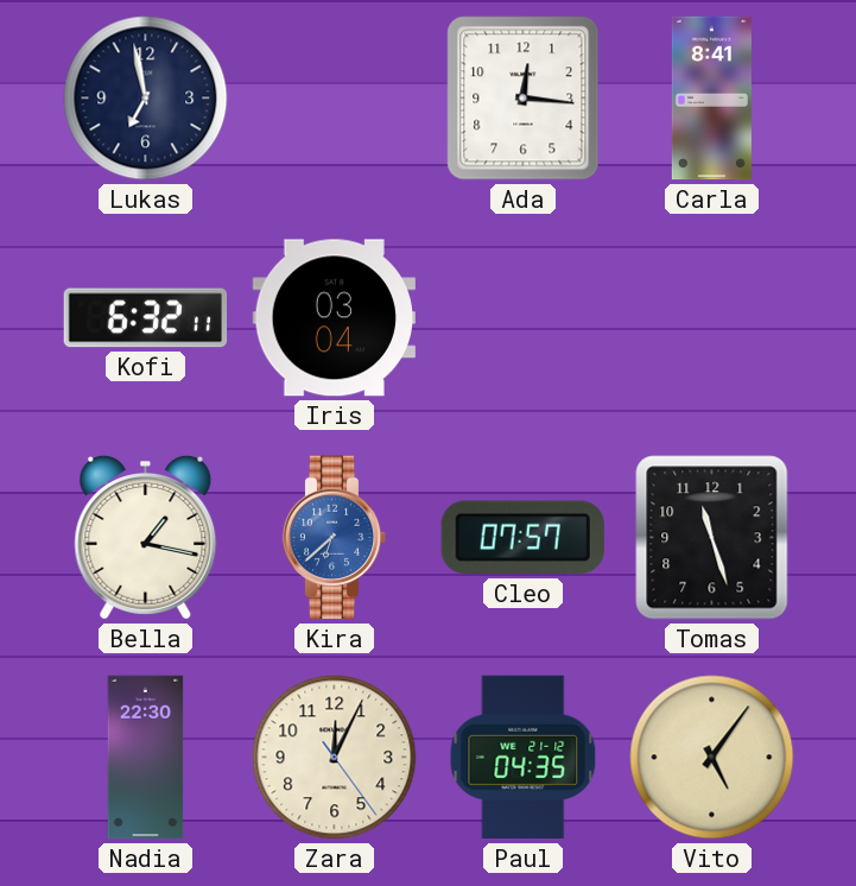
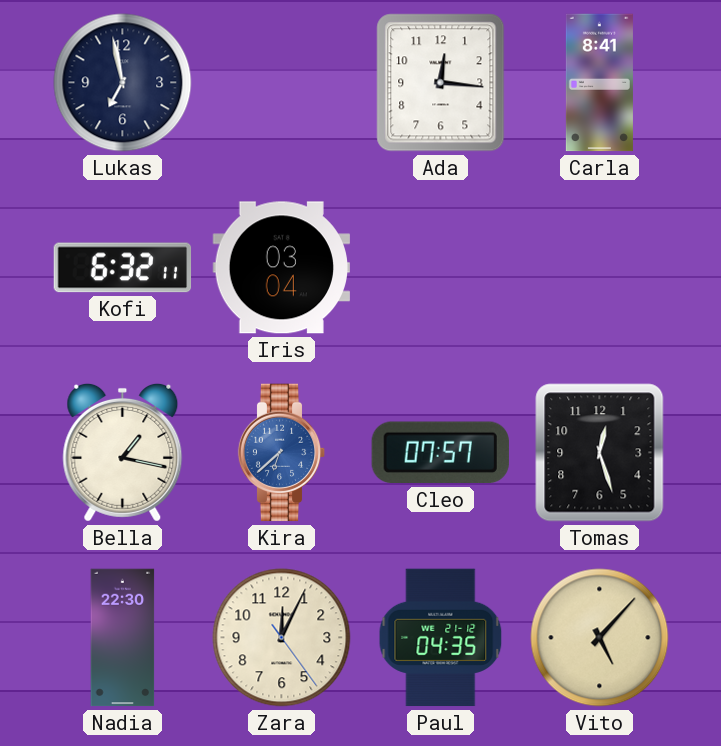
Tomas: 11:27 -> 12:27 (600, 453)
Vito: 5:06 -> 5:07 (600, 638)
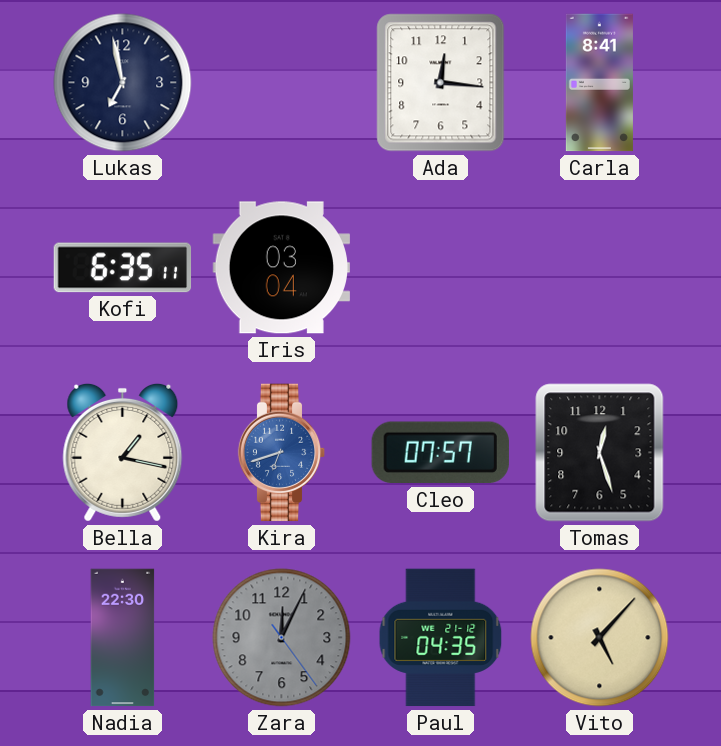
Kofi: 6:32 -> 6:35 (123, 268)
Kira: 6:38 -> 6:42 (282, 453)
Zara dial: cream -> grey (282, 638)
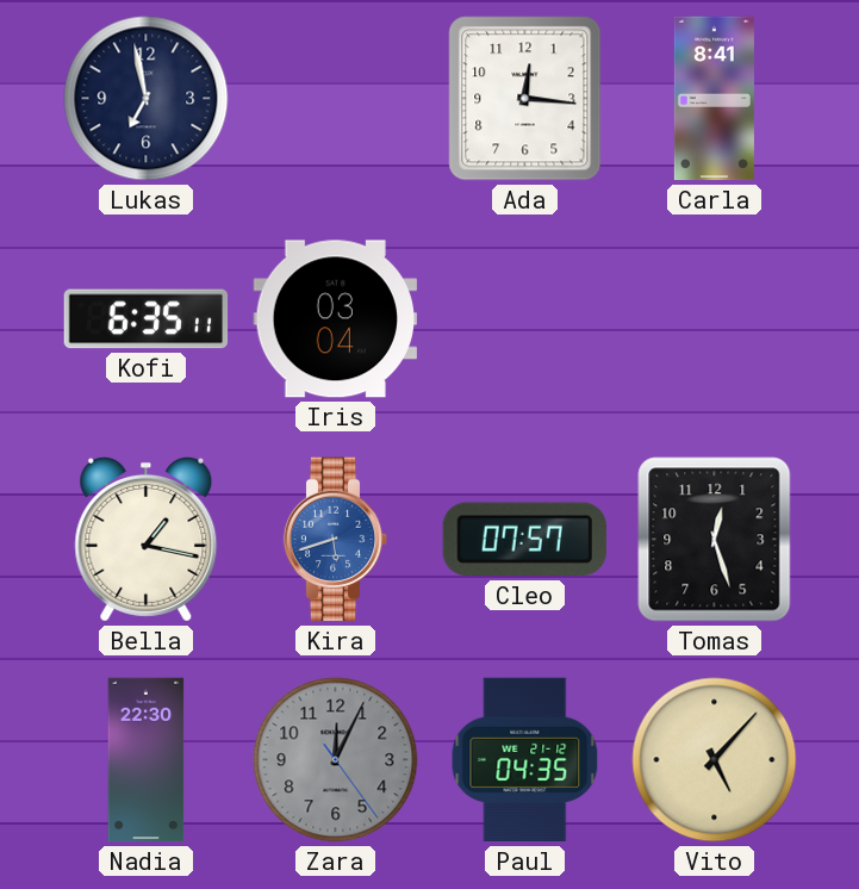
Kira: 6:42 -> 5:42 (336, 540)
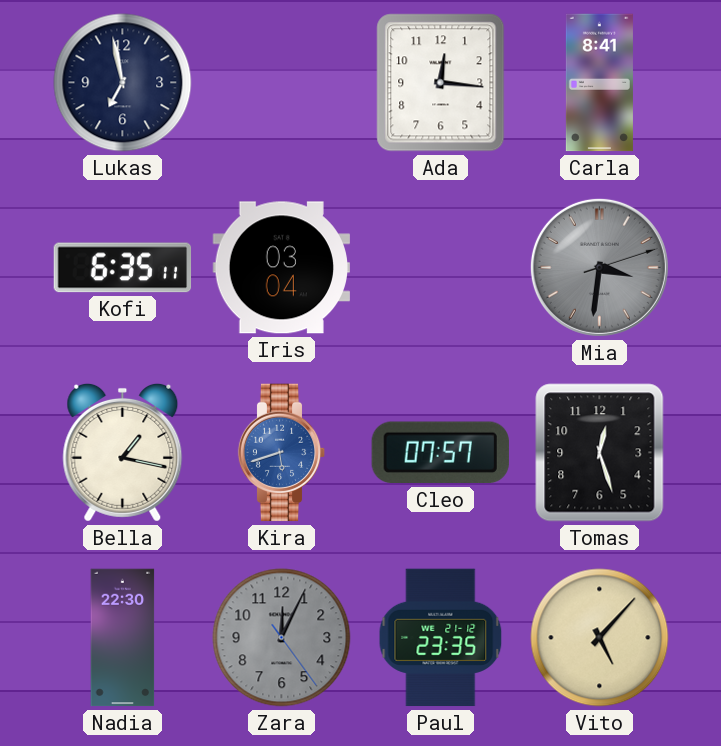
Mia: none -> 3:31 (599, 267)
Paul: 04:35 -> 23:35 (441, 638)
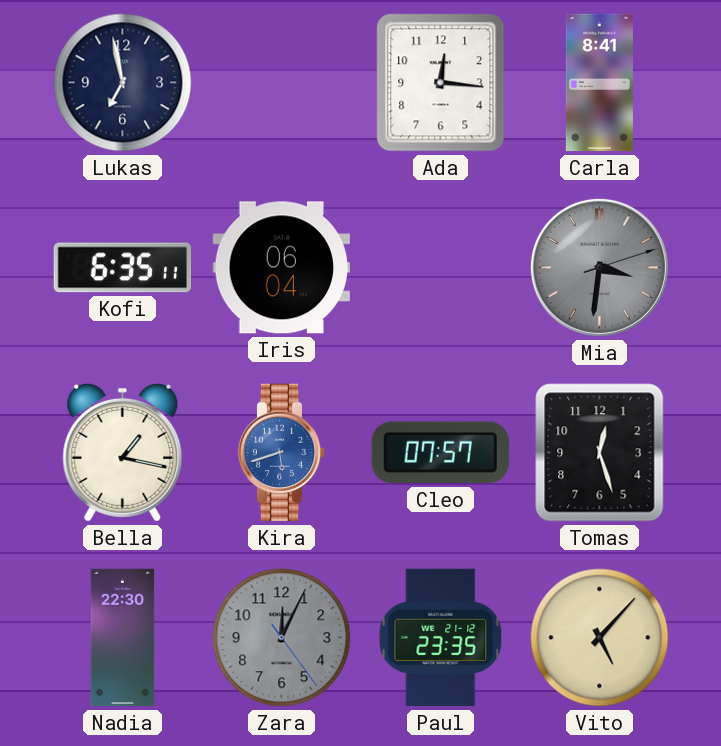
Iris: 03:04 -> 06:04 (281, 268)
